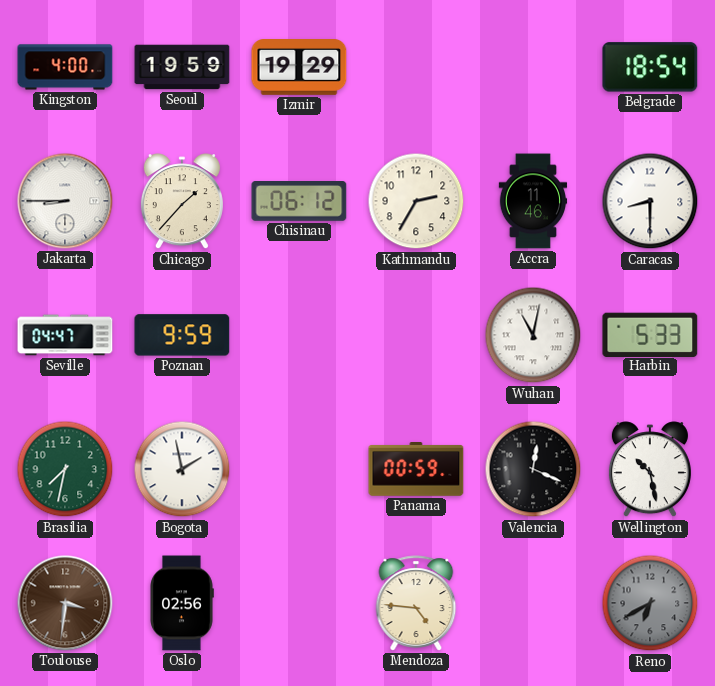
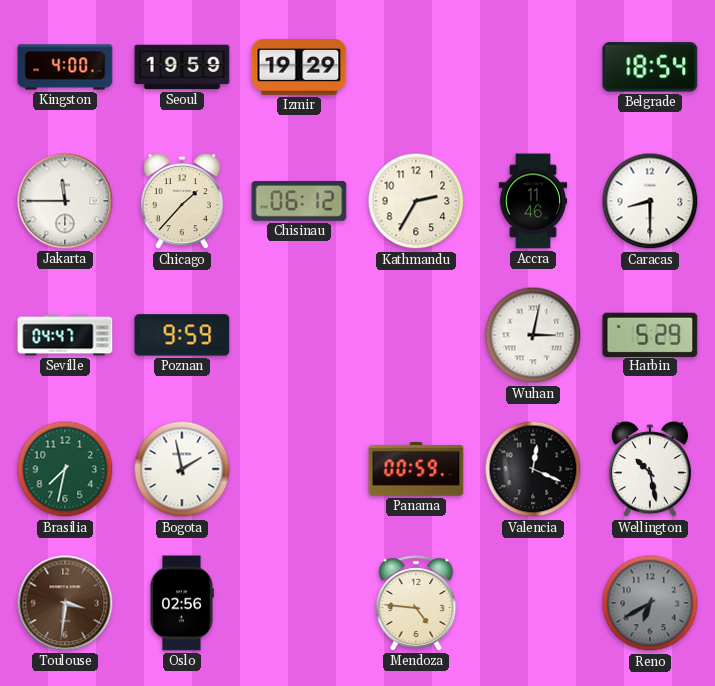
Jakarta: 8:45 -> 11:45 (65, 201)
Wuhan: 11:02 -> 3:02 (533, 335)
Harbin: 5:33 -> 5:29 (650, 334)
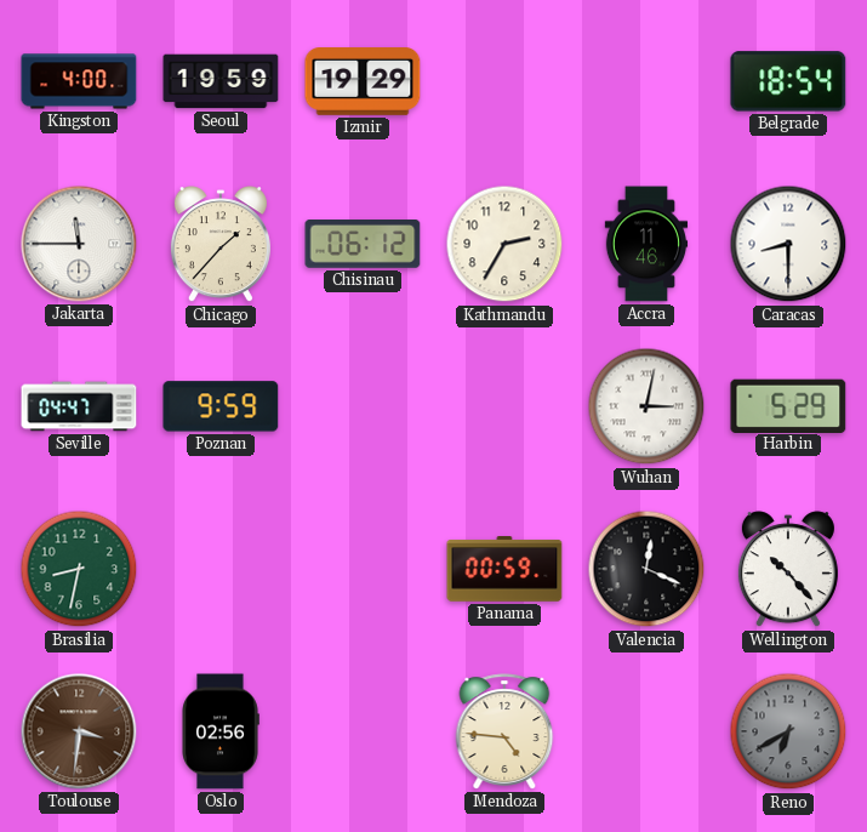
Brasilia: 7:32 -> 8:32 (79, 569)
Bogota: 1:58 -> none (182, 469)
Wellington: 10:28 -> 10:23 (788, 570)
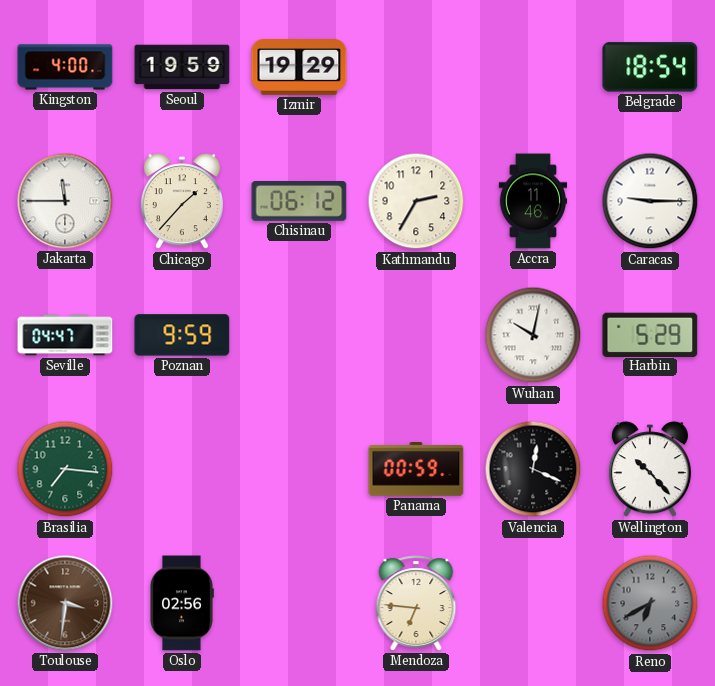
Caracas: 8:30 -> 9:15 (650, 201)
Wuhan: 3:02 -> 10:02 (533, 335)
Brasilia: 8:32 -> 7:16 (65, 469)
Mendoza: 4:46 -> 6:46 (416, 603)
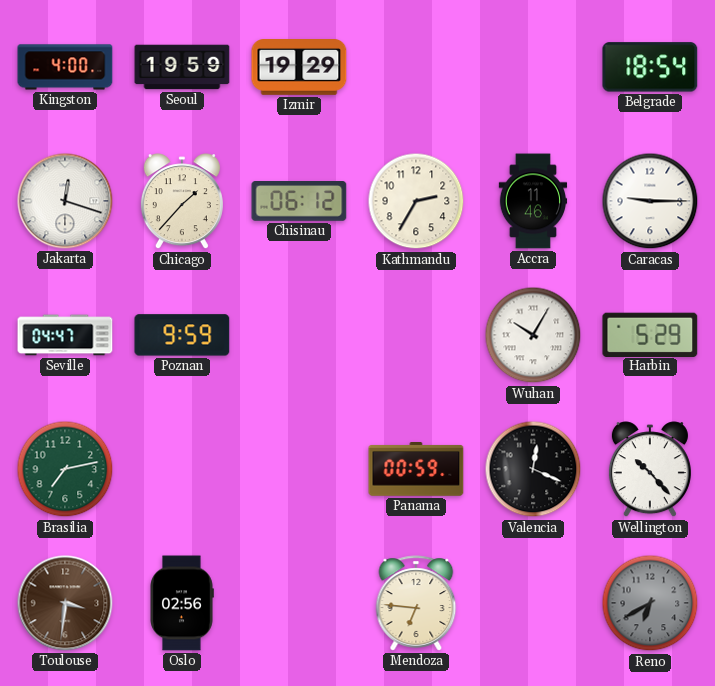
Jakarta: 11:45 -> 12:18 (65, 201)
Wuhan: 10:02 -> 10:05 (533, 335)
Brasilia: 7:16 -> 7:13 (65, 469)
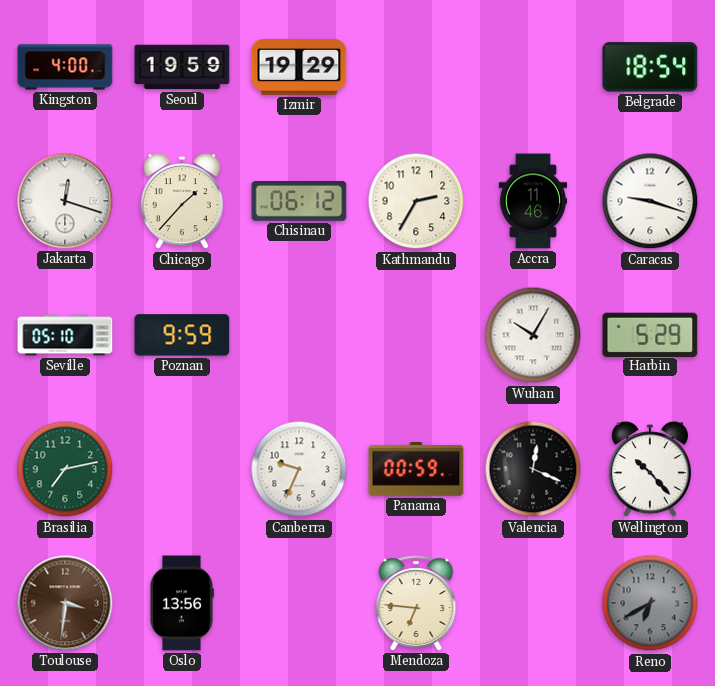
Caracas: 9:15 -> 9:18 (650, 201)
Seville: 04:47 -> 05:10 (65, 335)
Canberra: none -> 9:34 (299, 469)
Oslo: 02:56 -> 13:56 (182, 603)
